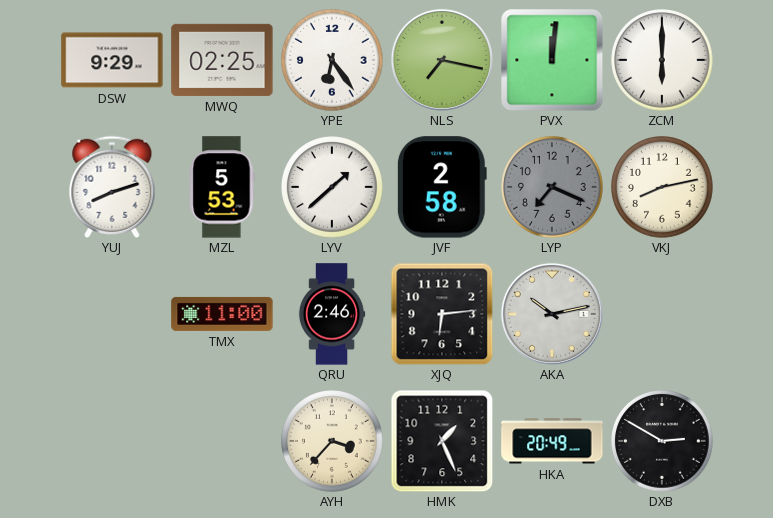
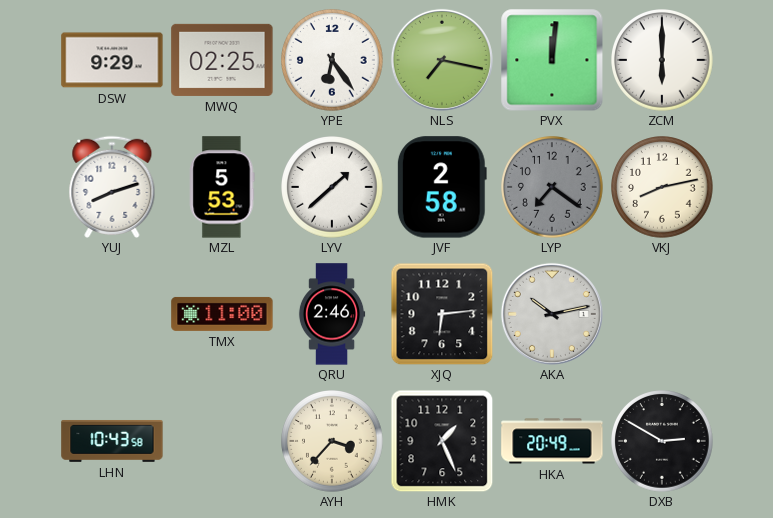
LYP: 7:19 -> 7:21 (553, 188)
LHN: none -> 10:43 (112, 441)
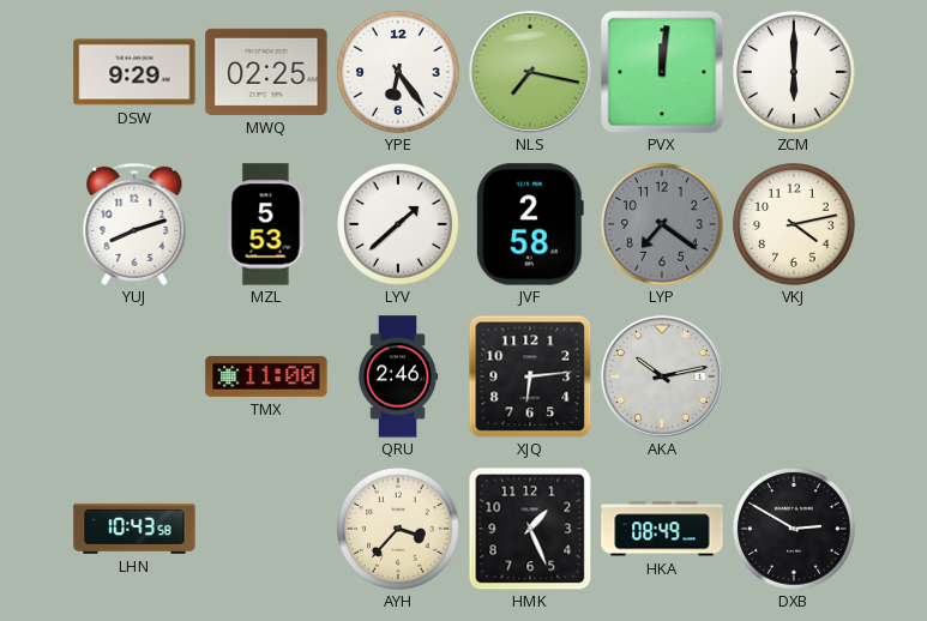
VKJ: 8:13 -> 4:13 (795, 225)
HKA: 20:49 -> 08:49 (662, 529)
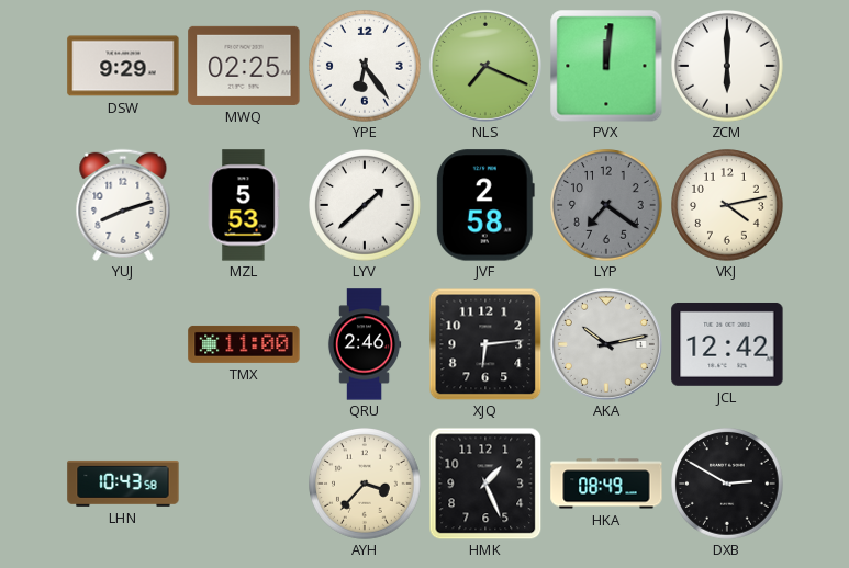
NLS: 7:17 -> 7:19 (485, 66)
JCL: none -> 12:42 (727, 344)
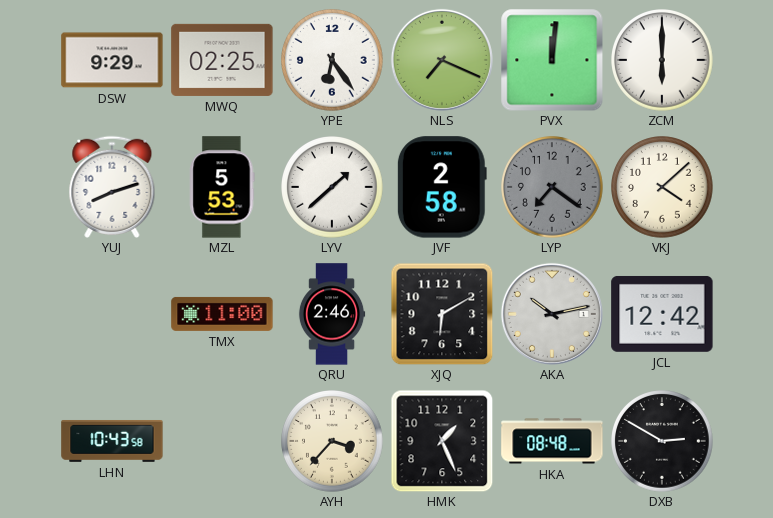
VKJ: 4:13 -> 4:08 (663, 188)
XJQ: 6:14 -> 6:10 (442, 314)
HKA: 08:49 -> 08:48 (552, 441)
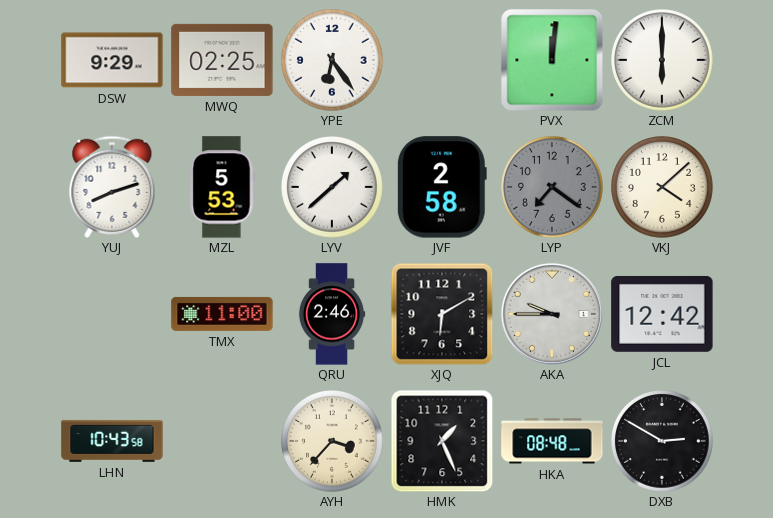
NLS: 7:19 -> none (442, 60)
AKA: 10:13 -> 9:45 (552, 314)
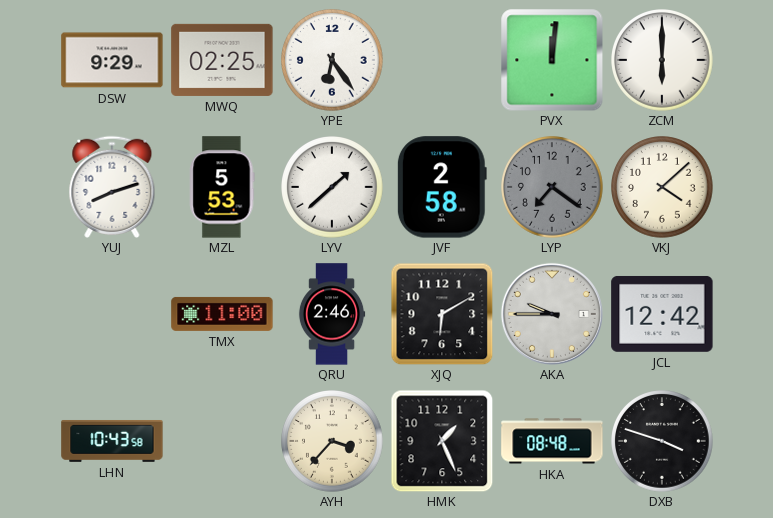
DXB: 2:50 -> 3:48 (663, 442)
